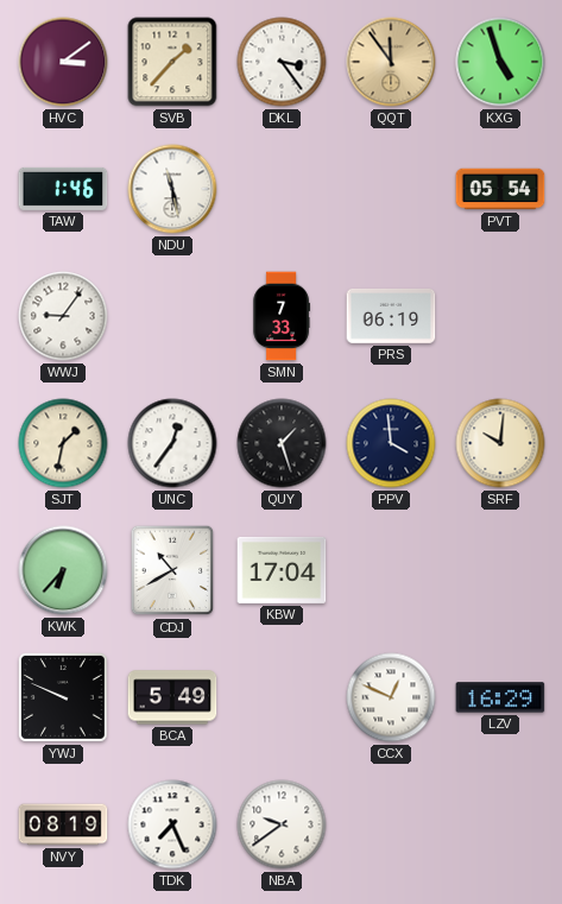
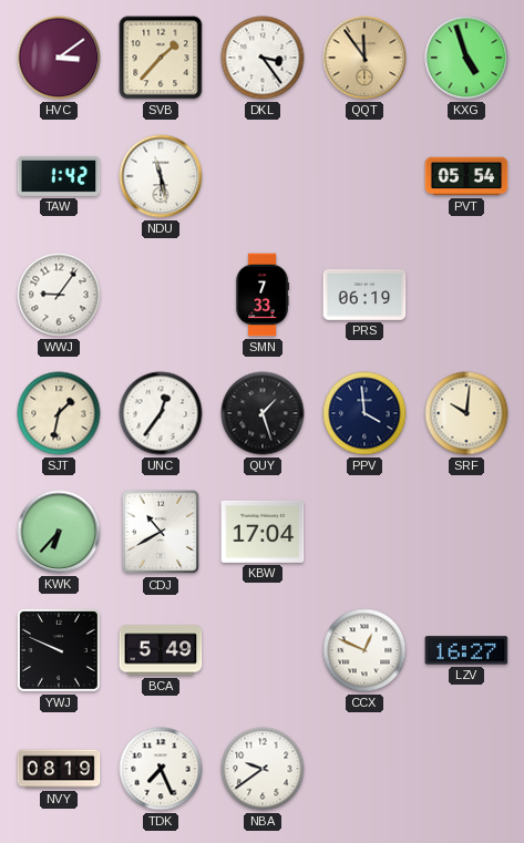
TAW: 1:46 -> 1:42 (59, 176)
LZV: 16:29 -> 16:27 (466, 650)
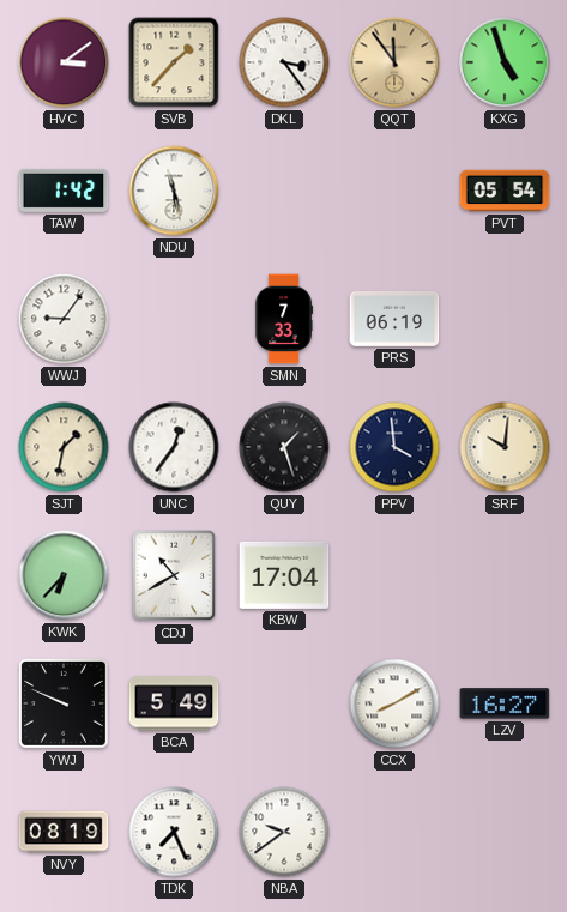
CCX: 12:49 -> 8:10 (394, 703)
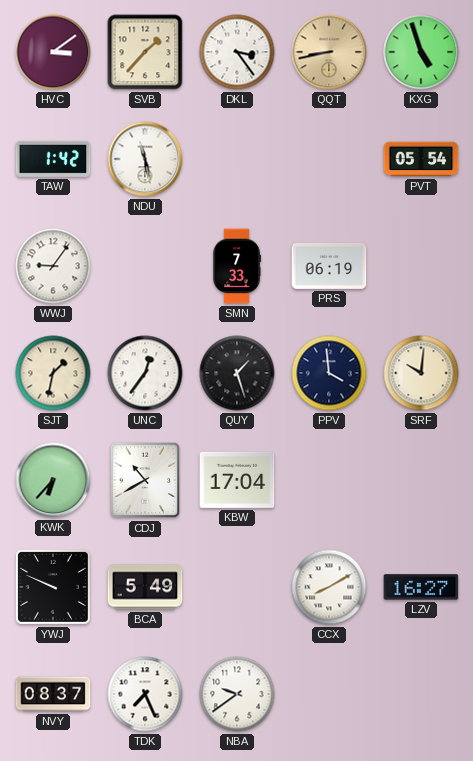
QQT: 11:54 -> 8:43 (329, 52)
NVY: 08:19 -> 08:37 (53, 694)
